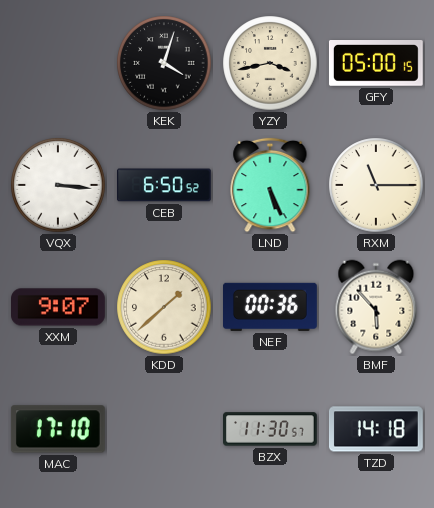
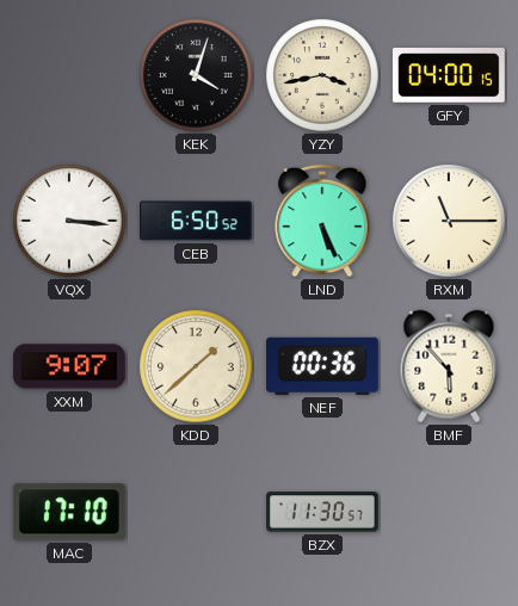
GFY: 05:00 -> 04:00 (449, 76)
TZD: 14:18 -> none (376, 429)
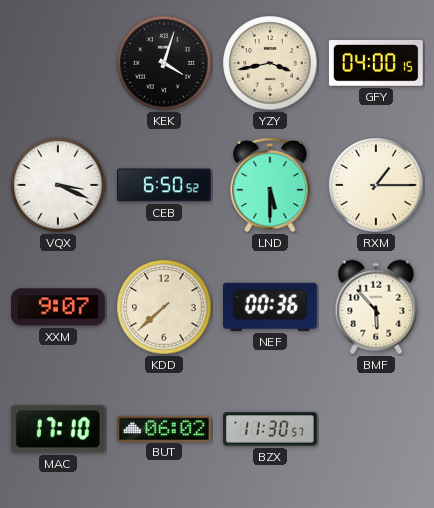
VQX: 3:16 -> 3:19 (58, 185)
LND: 5:26 -> 5:30 (270, 185)
RXM: 11:15 -> 1:15 (376, 185)
KDD: 1:38 -> 7:38 (164, 307)
BUT: none -> 06:02 (165, 428)
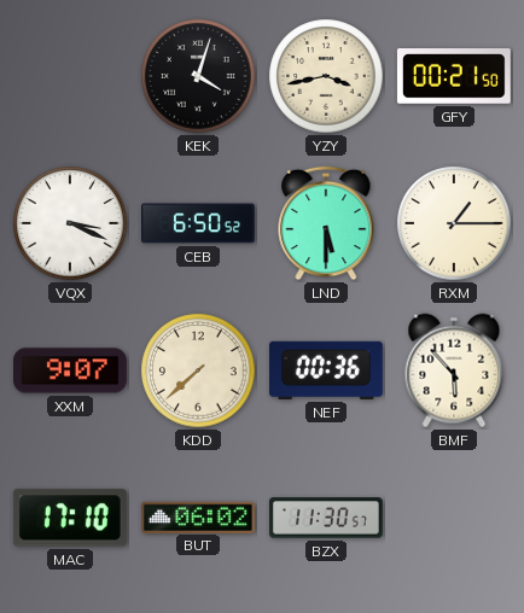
GFY: 04:00 -> 00:21 (454, 77)
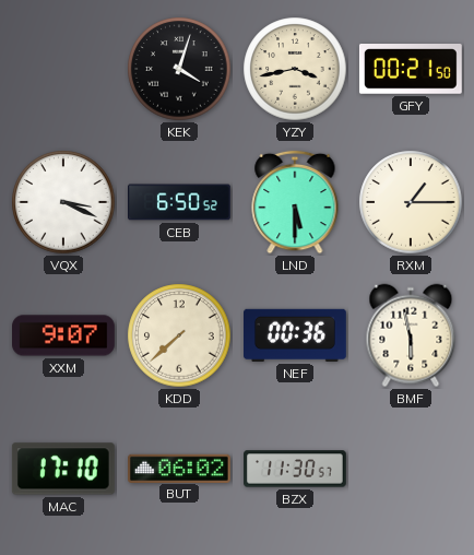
BMF: 5:53 -> 5:58 (411, 335)
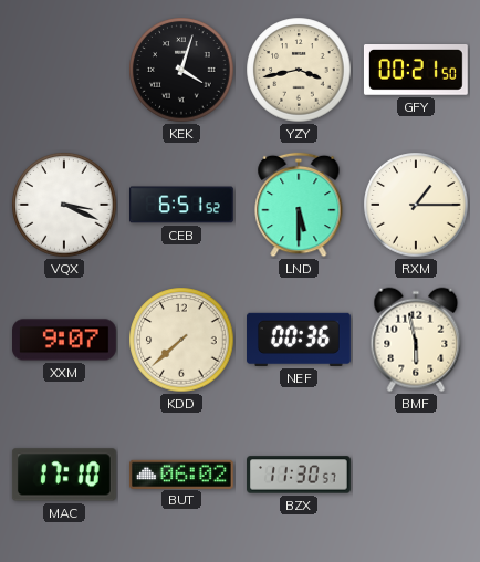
CEB: 6:50 -> 6:51 (182, 205)
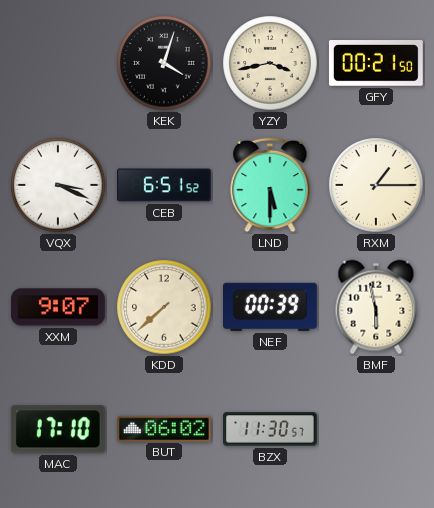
NEF: 00:36 -> 00:39 (271, 307)
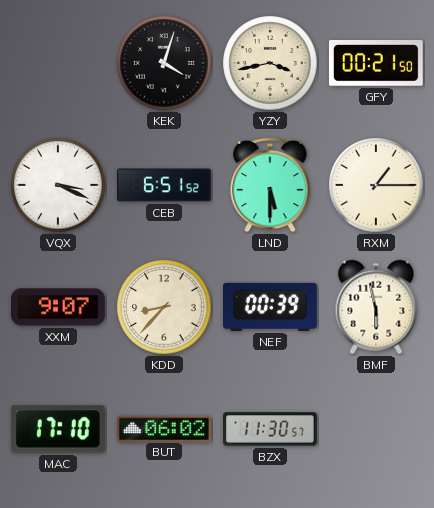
KDD: 7:38 -> 8:37 (164, 307)
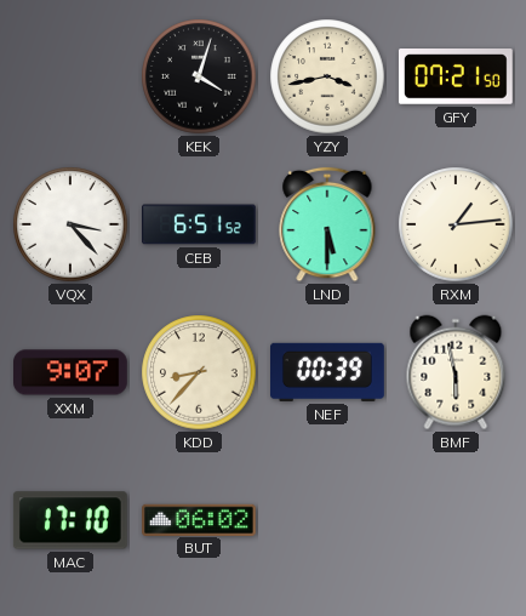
GFY: 00:21 -> 07:21 (456, 78)
VQX: 3:19 -> 3:23 (70, 224)
RXM: 1:15 -> 1:14 (456, 224)
BZX: 11:30 -> none (271, 429)
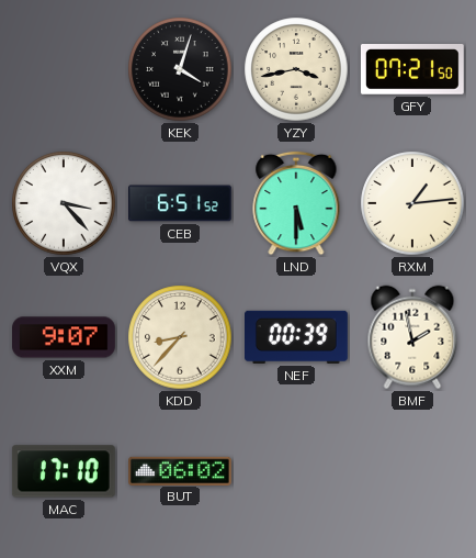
BMF: 5:58 -> 1:58 (412, 337)
